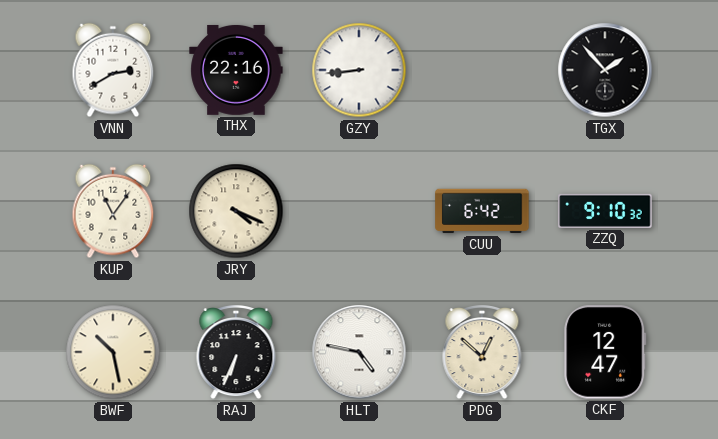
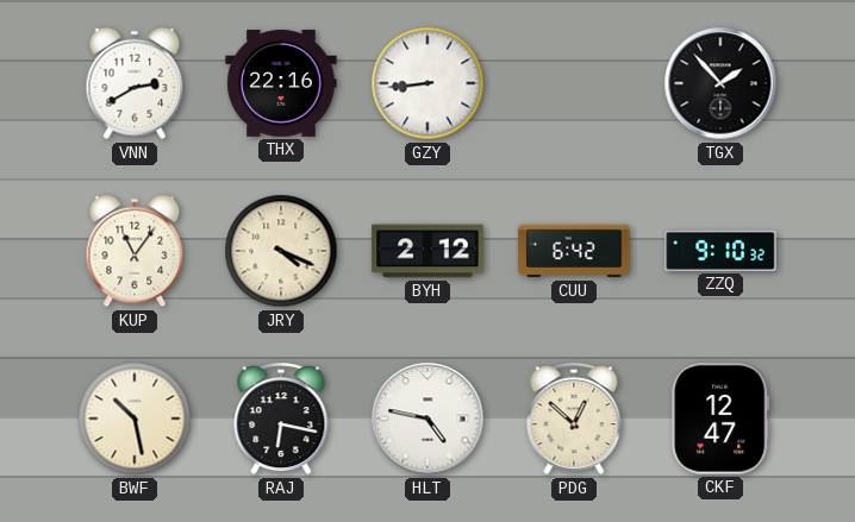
BYH: none -> 2:12 (427, 251)
RAJ: 6:34 -> 6:17 (281, 420)
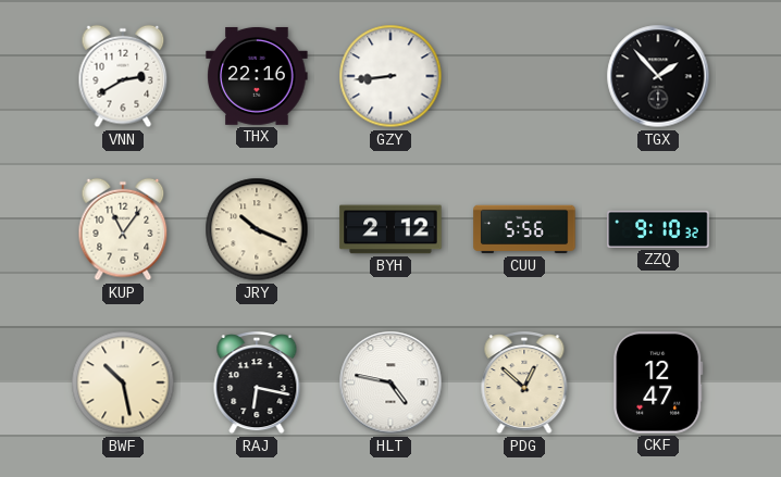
JRY: 4:19 -> 10:19 (257, 229)
CUU: 6:42 -> 5:56 (524, 229)
